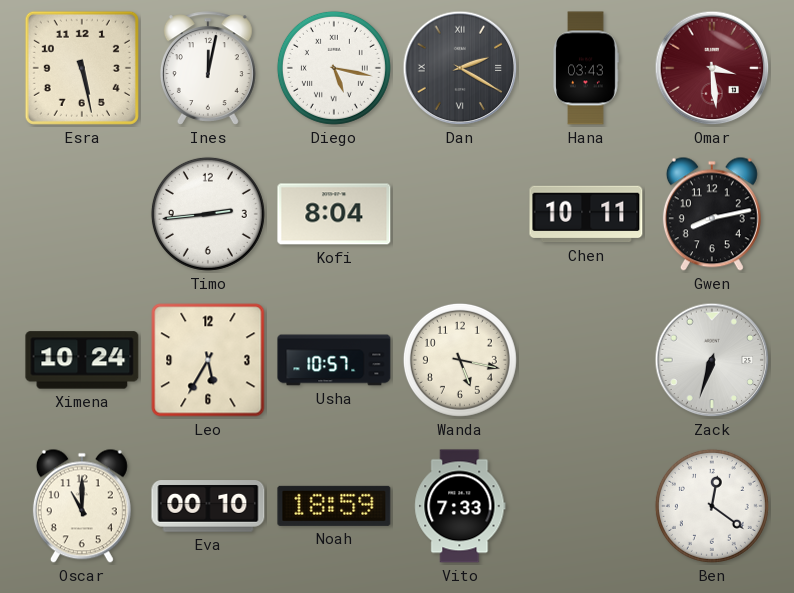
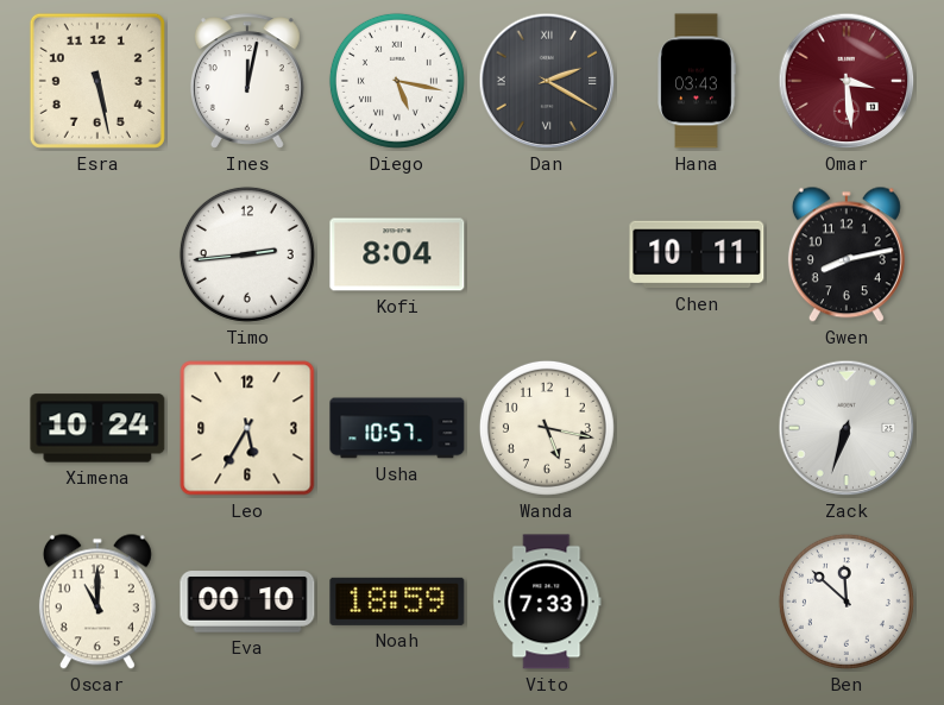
Ben: 12:21 -> 11:52 (847, 602)
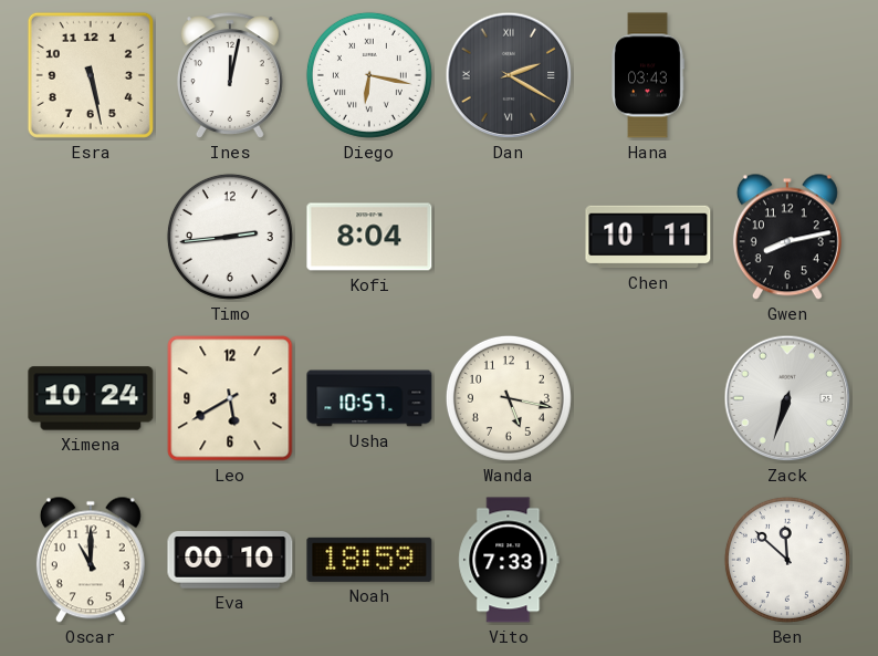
Diego: 5:17 -> 6:17 (369, 75)
Omar: 3:29 -> none (847, 81)
Leo: 5:35 -> 5:40 (230, 398)
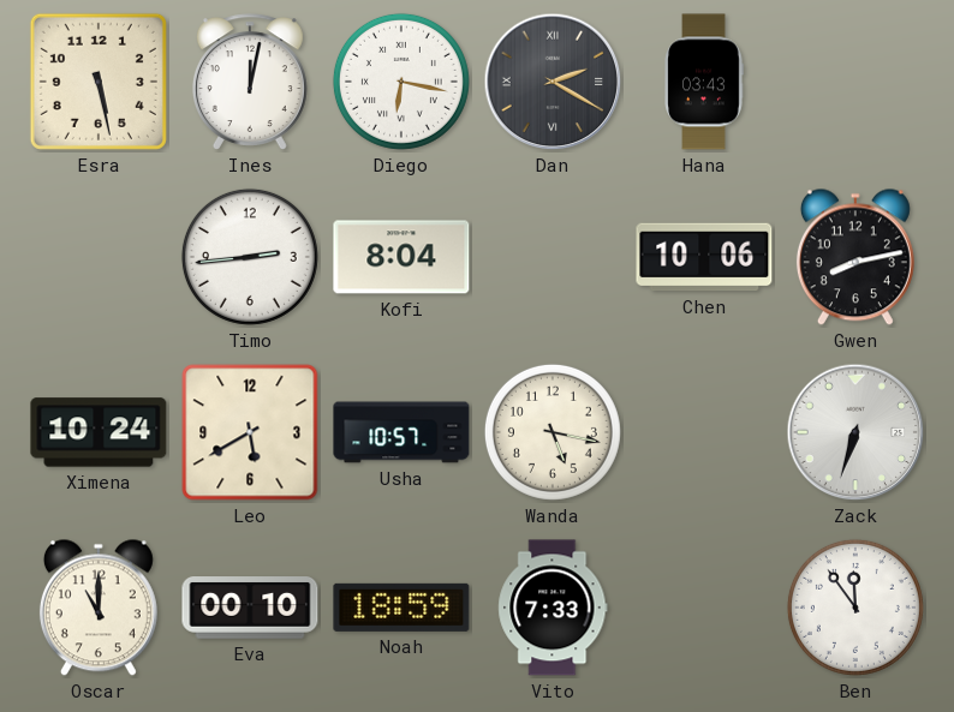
Chen: 10:11 -> 10:06 (704, 257)
Ben: 11:52 -> 11:54 (855, 608)
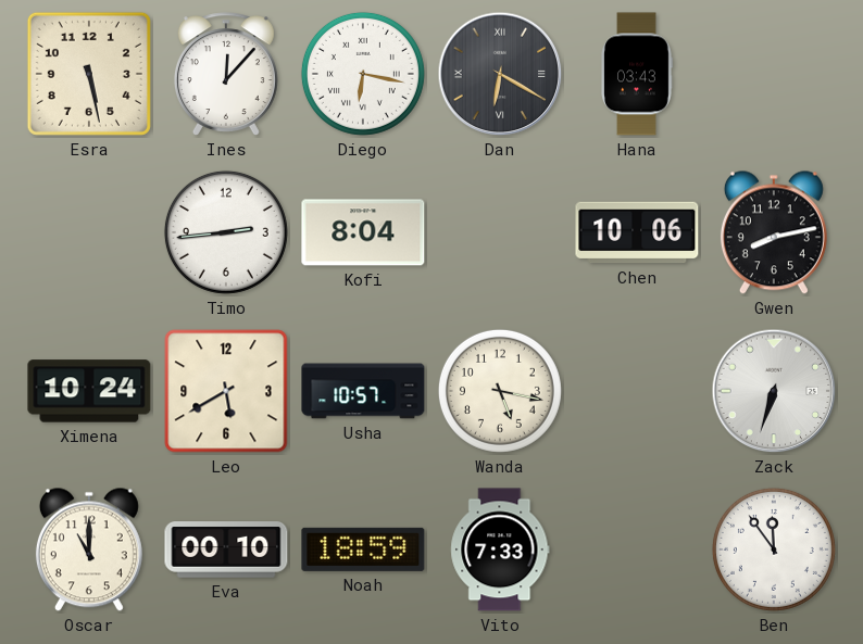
Ines: 12:02 -> 12:07 (226, 74)
Dan: 2:20 -> 6:20 (500, 74)
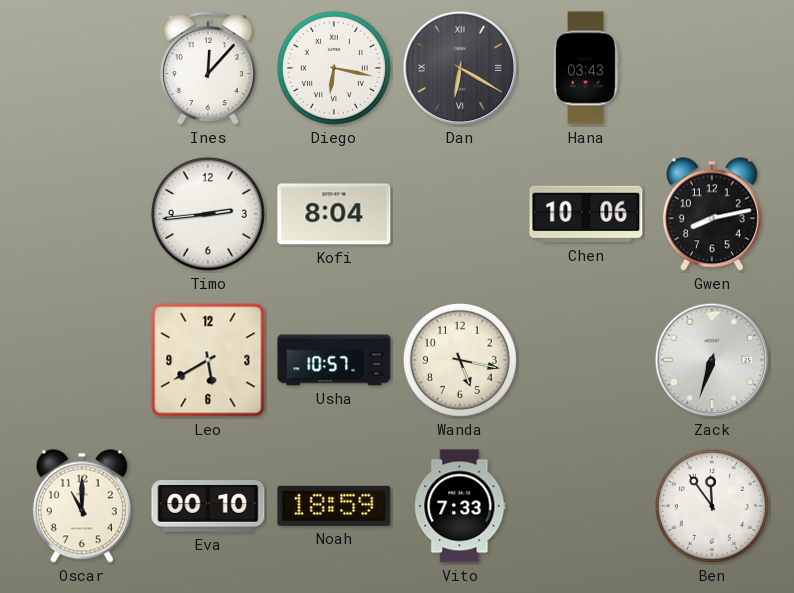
Esra: 5:28 -> none (89, 74)
Ximena: 10:24 -> none (89, 391)
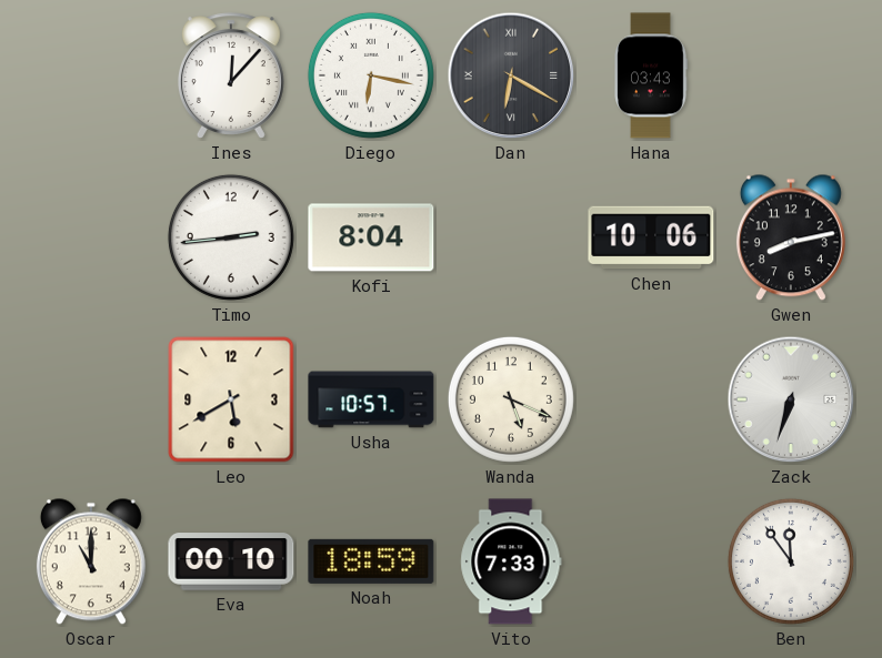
Wanda: 5:17 -> 5:19 (511, 399)
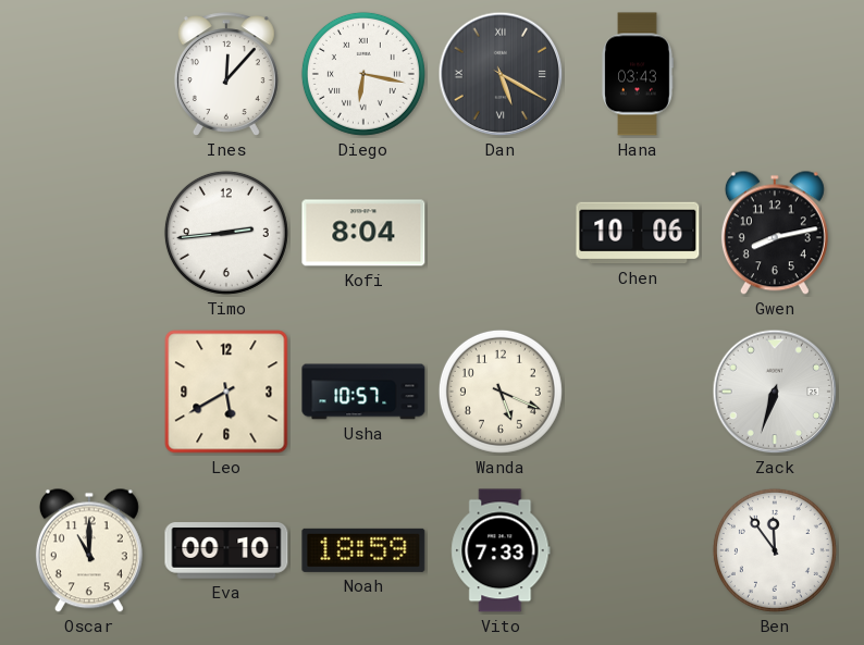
Dan: 6:20 -> 5:20 (501, 74)
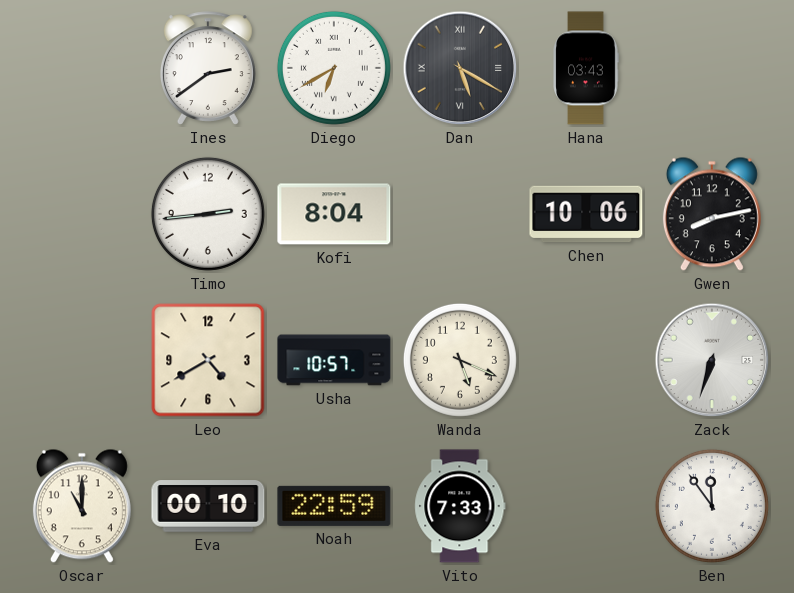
Ines: 12:07 -> 2:39 (208, 68)
Diego: 6:17 -> 6:40 (334, 68)
Leo: 5:40 -> 4:40 (208, 360)
Noah: 18:59 -> 22:59 (334, 506)
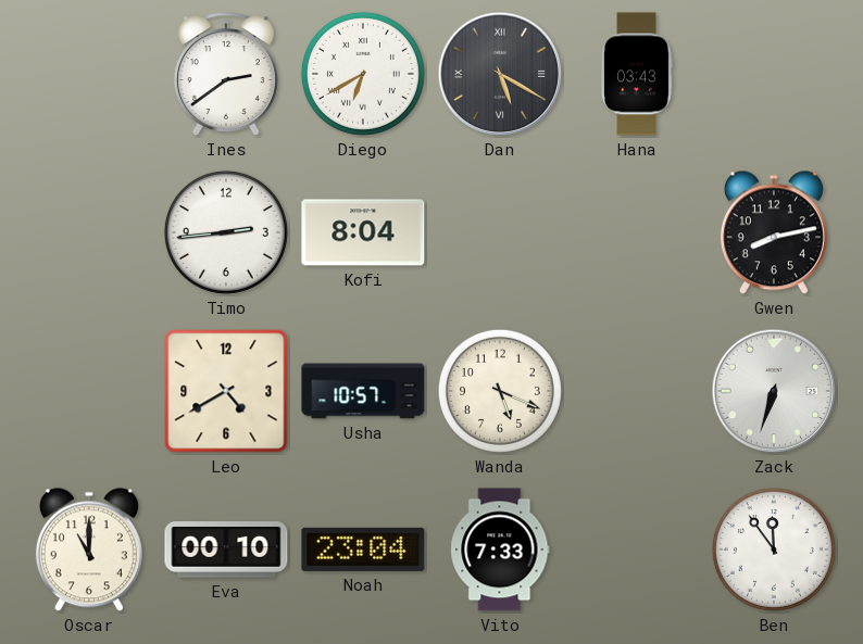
Chen: 10:06 -> none (586, 214)
Noah: 22:59 -> 23:04 (363, 550)
